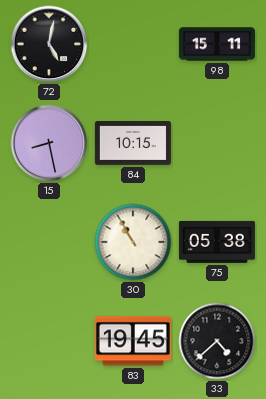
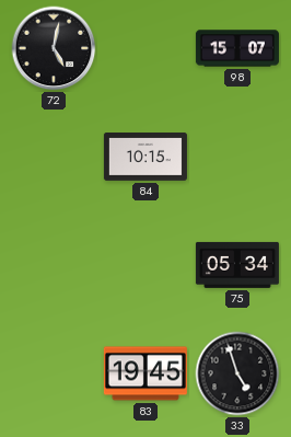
98: 15:11 -> 15:07 (237, 48)
15: 8:28 -> none (49, 143)
30: 10:55 -> none (133, 242)
75: 05:38 -> 05:34 (237, 265)
33: 4:38 -> 4:57 (237, 373)
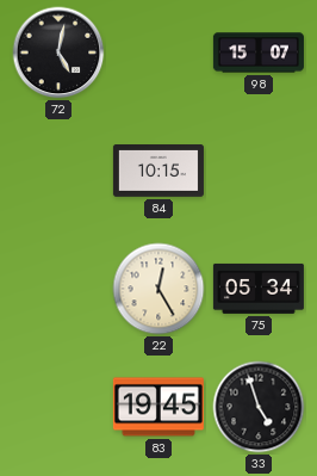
22: none -> 12:25 (158, 289)
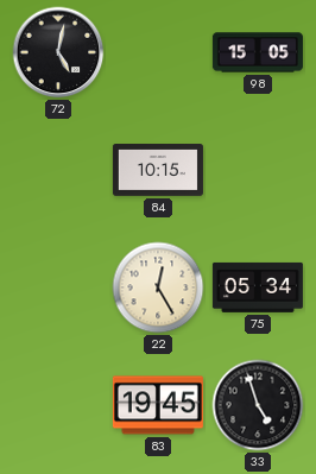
98: 15:07 -> 15:05 (258, 52)
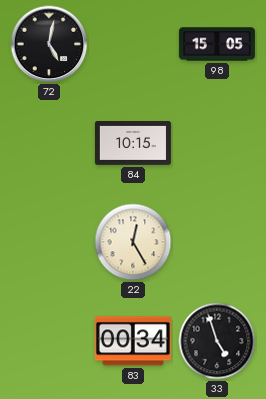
75: 05:34 -> none (258, 287)
83: 19:45 -> 00:34 (133, 341)
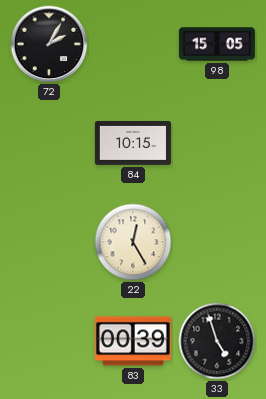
72: 5:02 -> 2:05 (49, 44)
83: 00:34 -> 00:39 (133, 341)
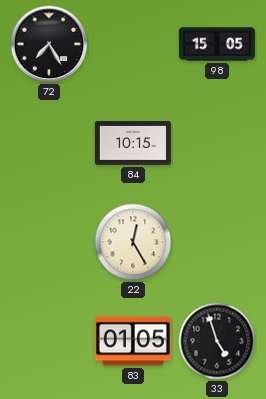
72: 2:05 -> 7:25 (49, 44)
83: 00:39 -> 01:05 (133, 341)
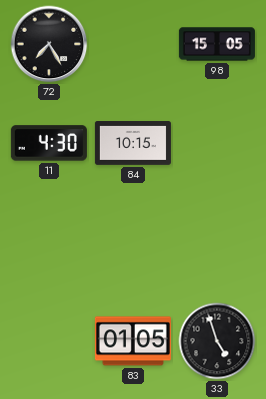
11: none -> 4:30 (49, 143)
22: 12:25 -> none (133, 242)
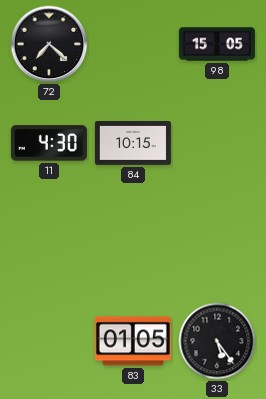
72: 7:25 -> 7:22 (49, 44)
33: 4:57 -> 5:24 (217, 341)
